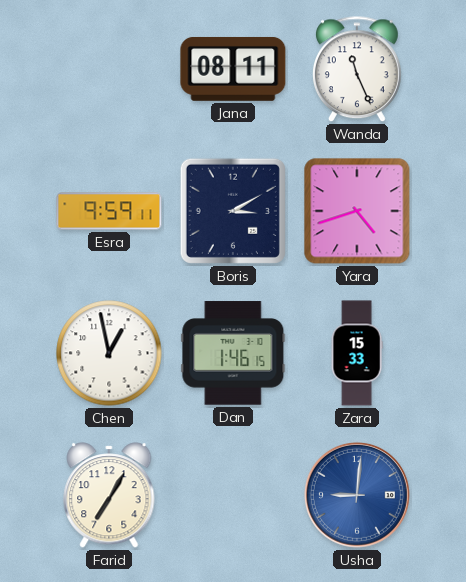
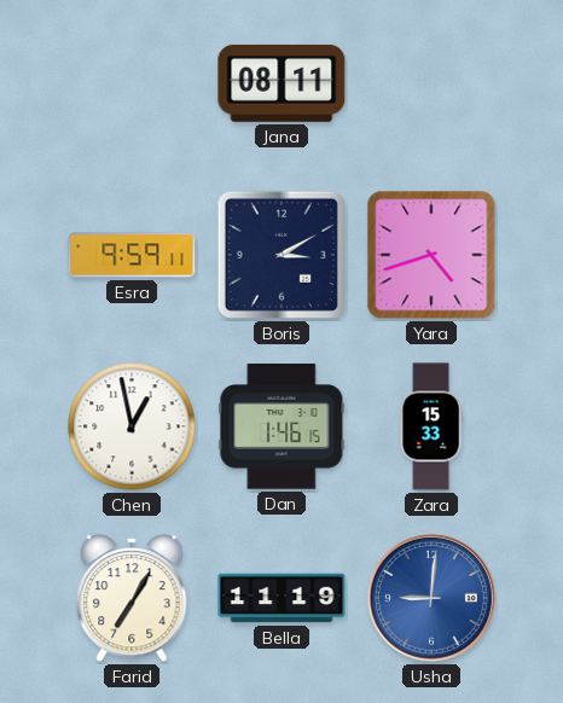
Wanda: 11:26 -> none (357, 70)
Bella: none -> 11:19 (281, 598)
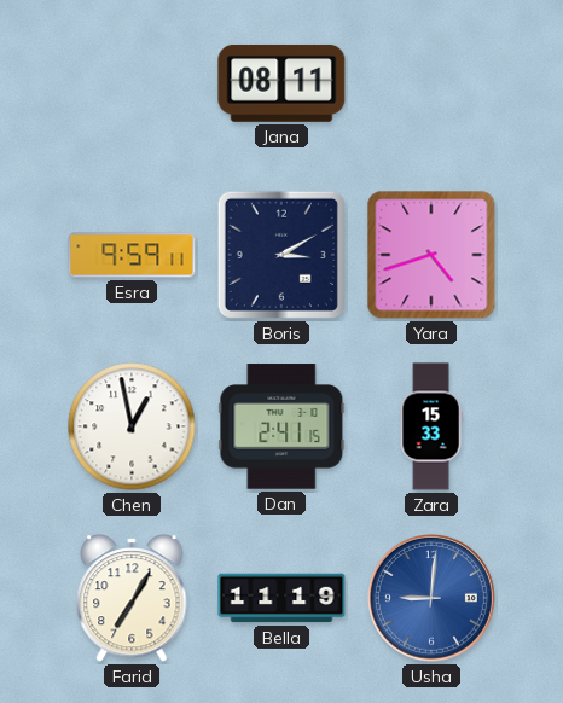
Dan: 1:46 -> 2:41 (281, 426)
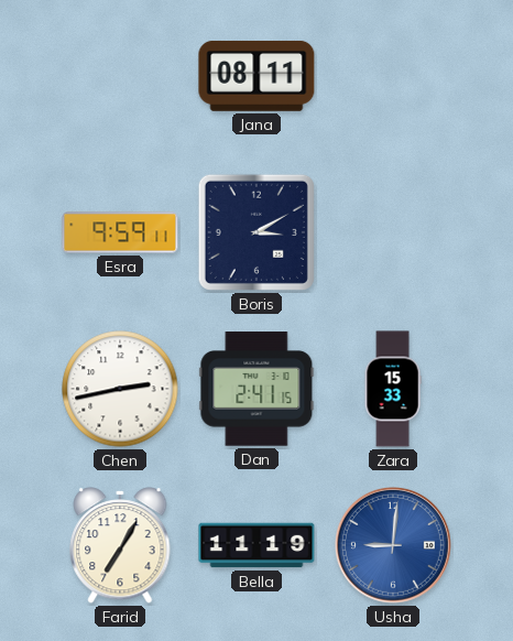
Yara: 4:42 -> none (431, 255)
Chen: 12:58 -> 2:43 (120, 389)
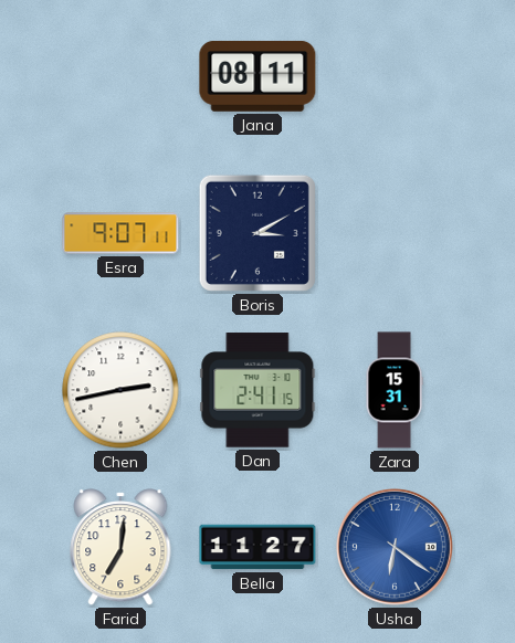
Esra: 9:59 -> 9:07 (120, 233)
Zara: 15:33 -> 15:31 (395, 390)
Farid: 7:05 -> 7:01 (120, 547)
Bella: 11:19 -> 11:27 (257, 547)
Usha: 9:01 -> 6:21 (395, 547)
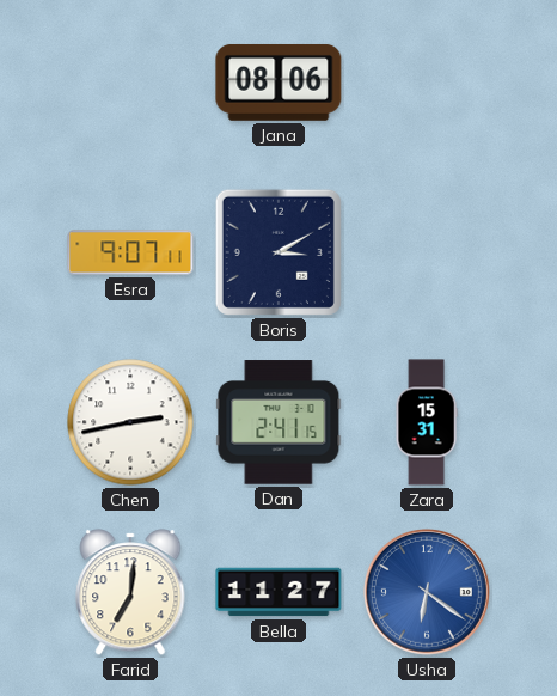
Jana: 08:11 -> 08:06 (278, 83)
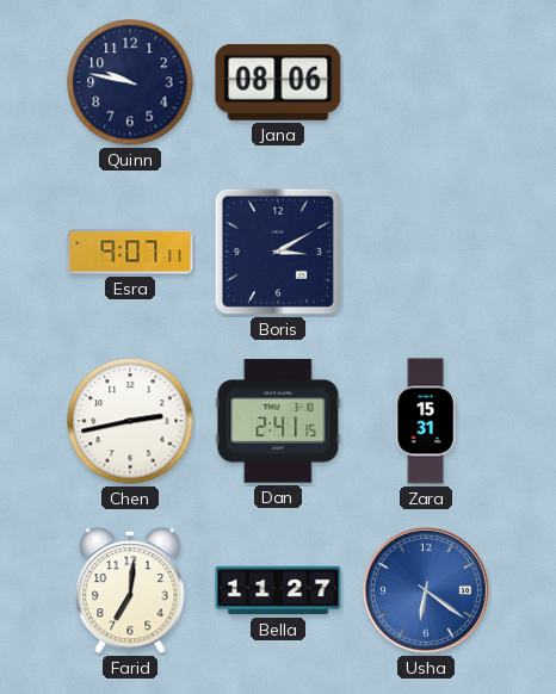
Quinn: none -> 9:47 (130, 82)
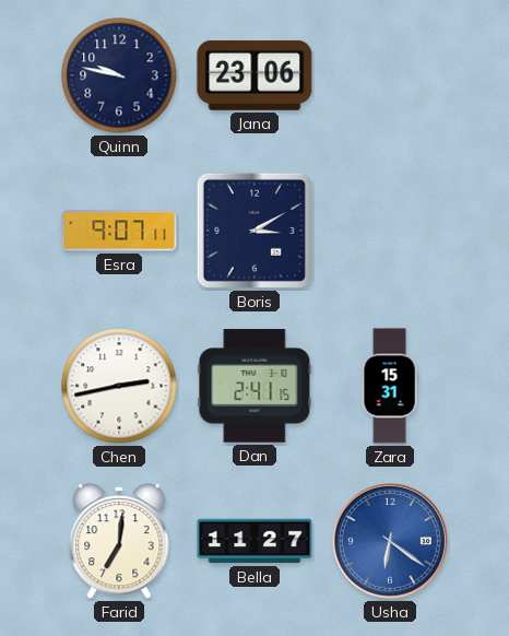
Jana: 08:06 -> 23:06 (254, 75)
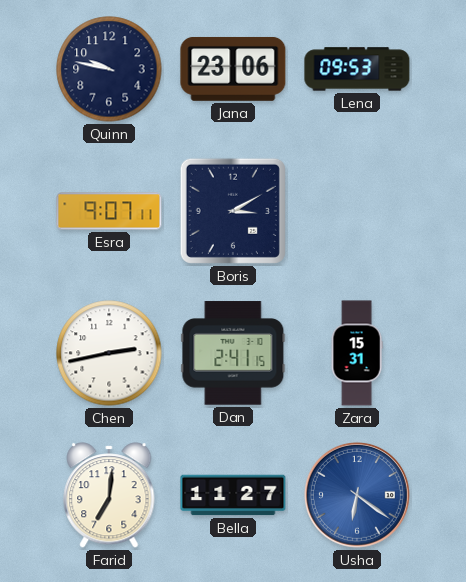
Lena: none -> 09:53 (357, 69)
